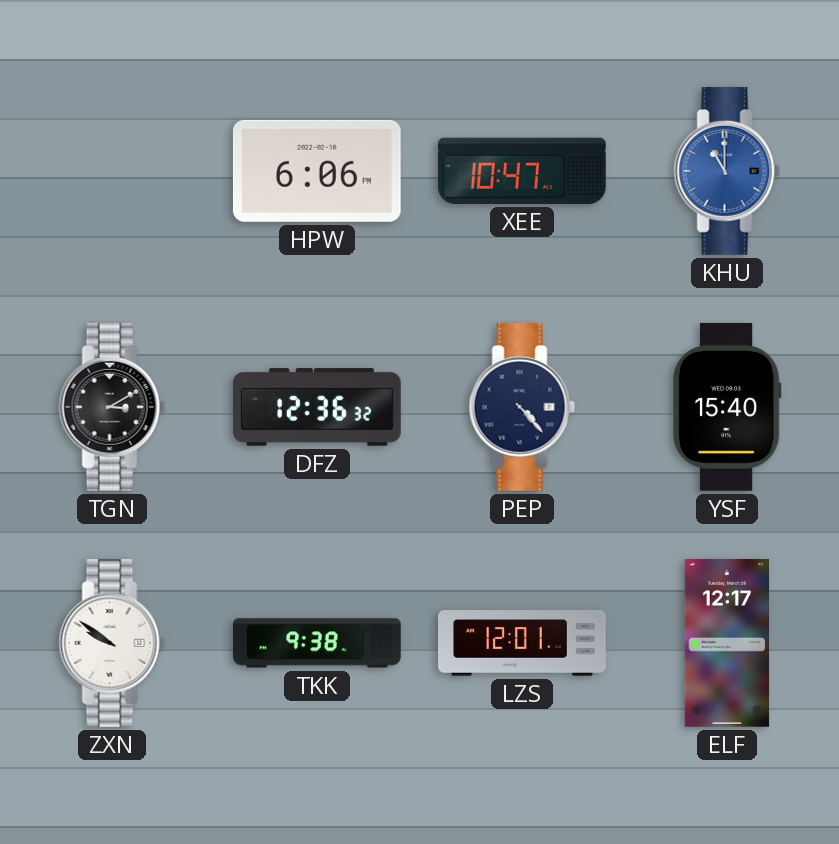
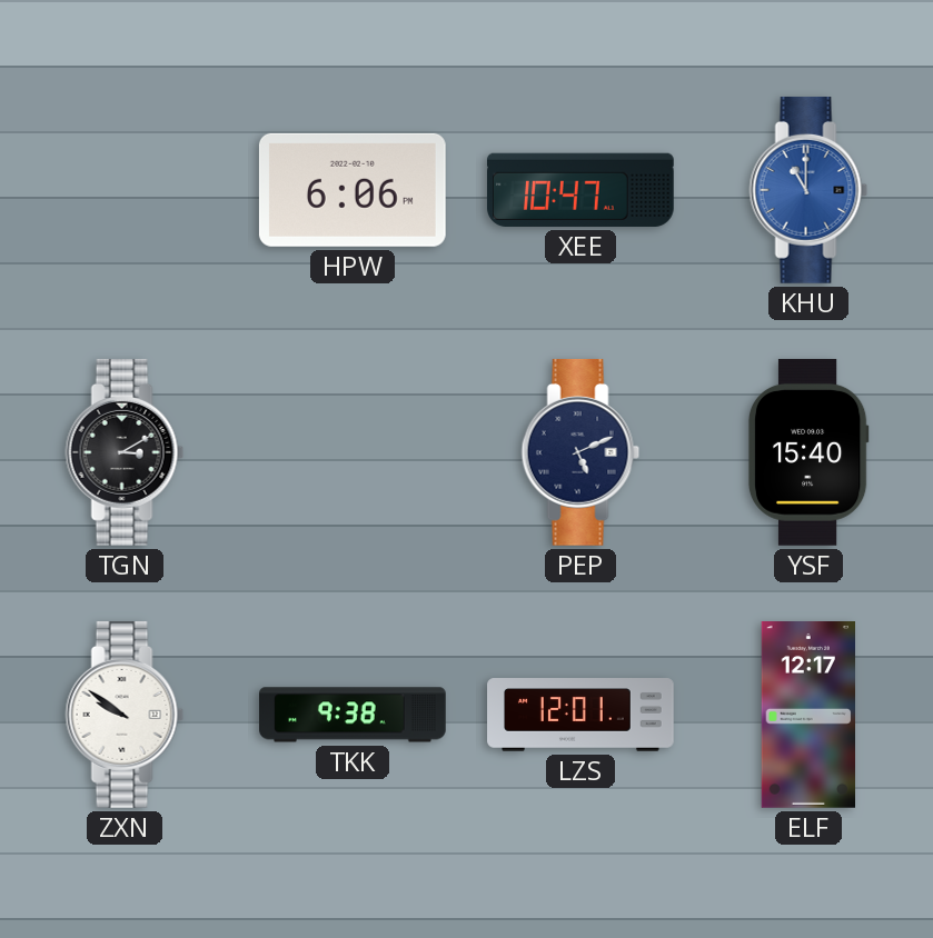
DFZ: 12:36 -> none (318, 407)
PEP: 4:23 -> 5:11 (580, 452)
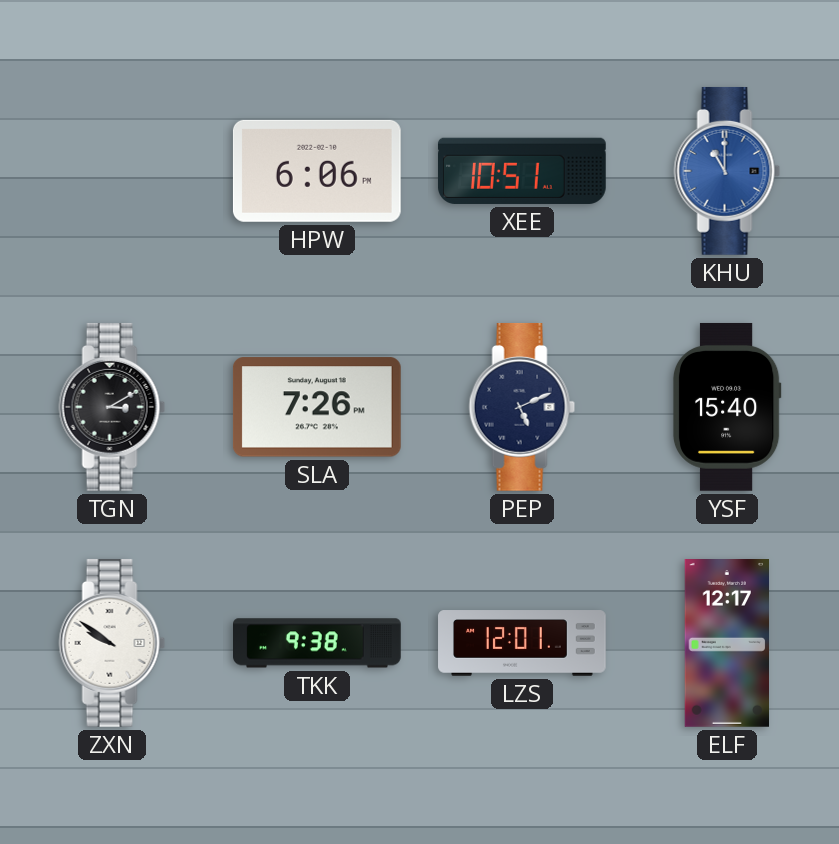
XEE: 10:47 -> 10:51 (522, 171)
SLA: none -> 7:26 (317, 407)
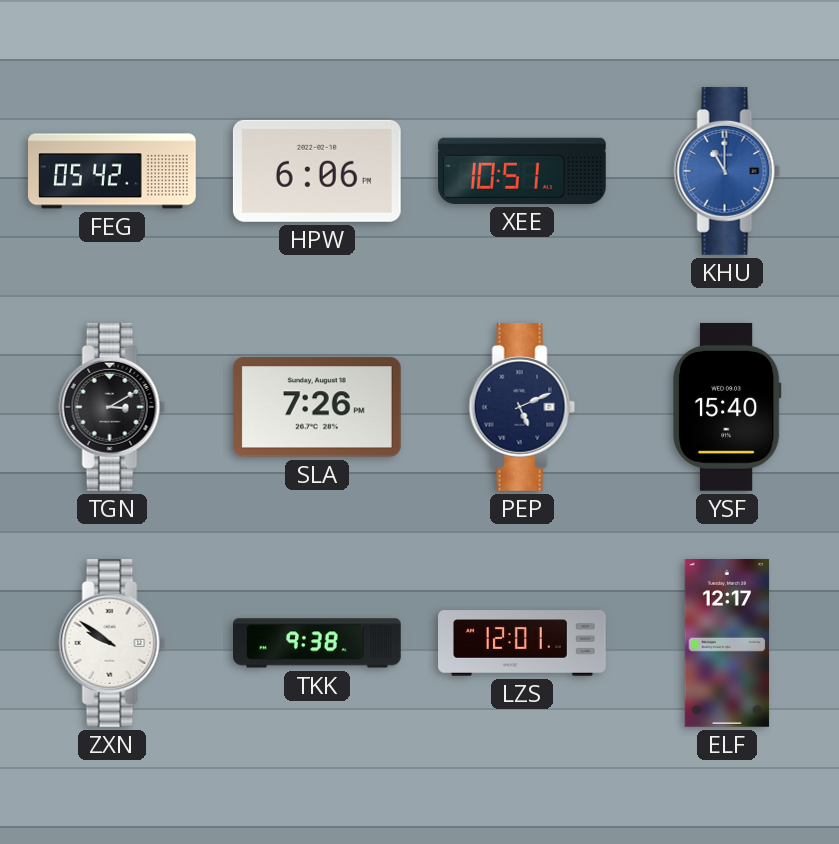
FEG: none -> 05:42 (113, 171)
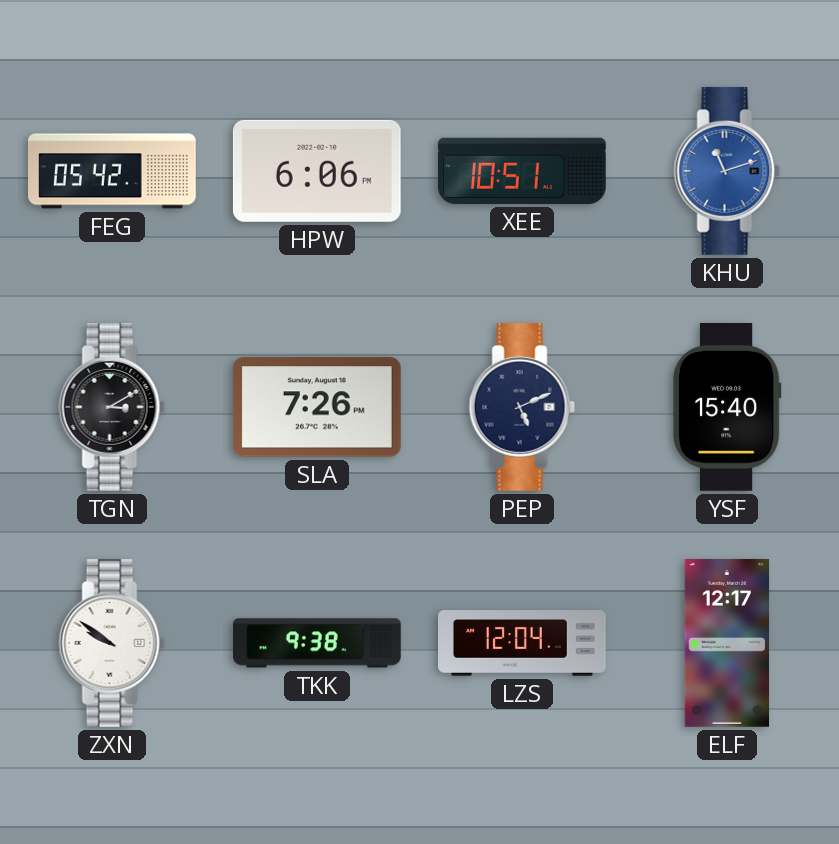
KHU: 11:00 -> 11:12 (727, 171)
LZS: 12:01 -> 12:04 (522, 643)
